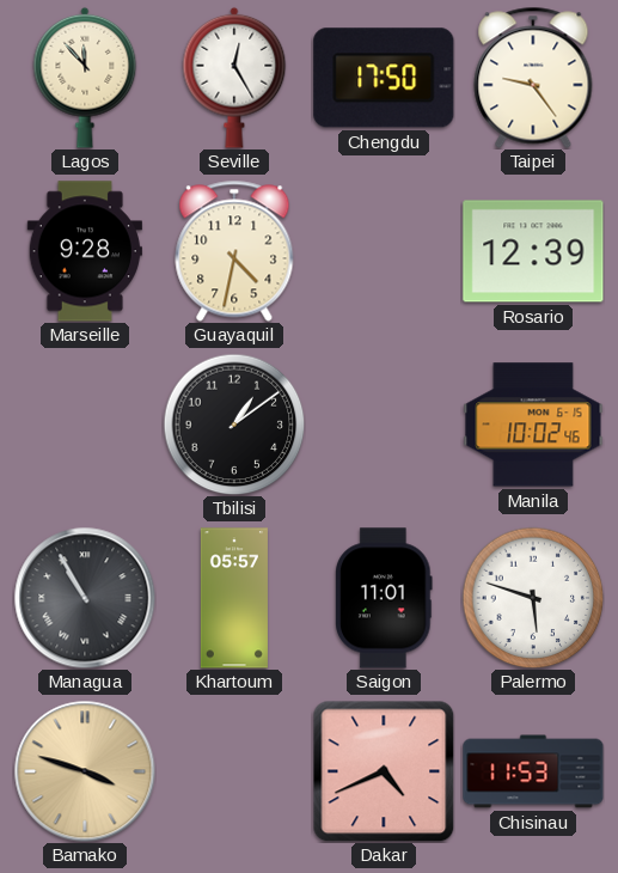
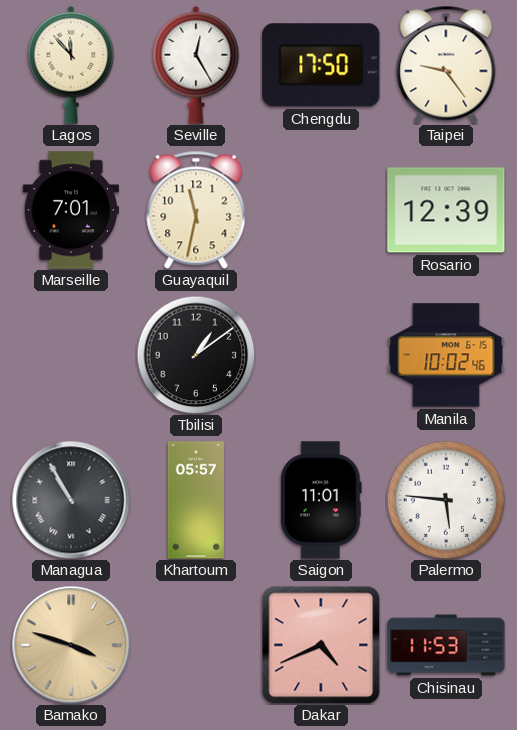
Marseille: 9:28 -> 7:01 (71, 210)
Guayaquil: 4:32 -> 11:32 (196, 210)
Palermo: 5:48 -> 5:46 (446, 500)
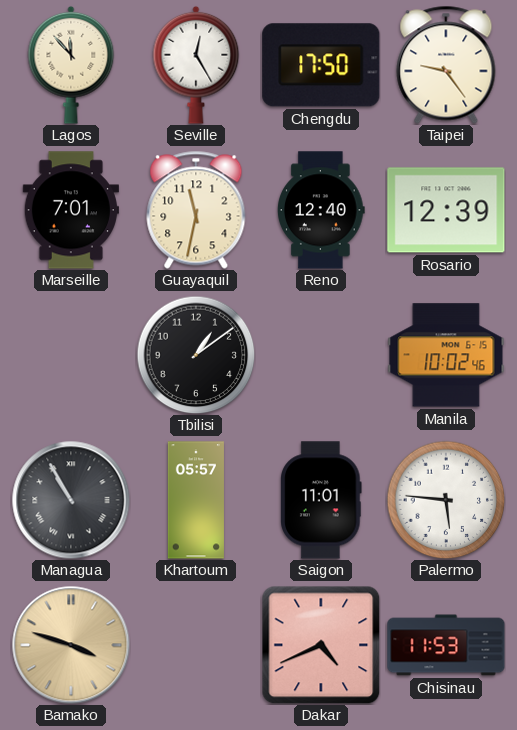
Reno: none -> 12:40 (322, 210)
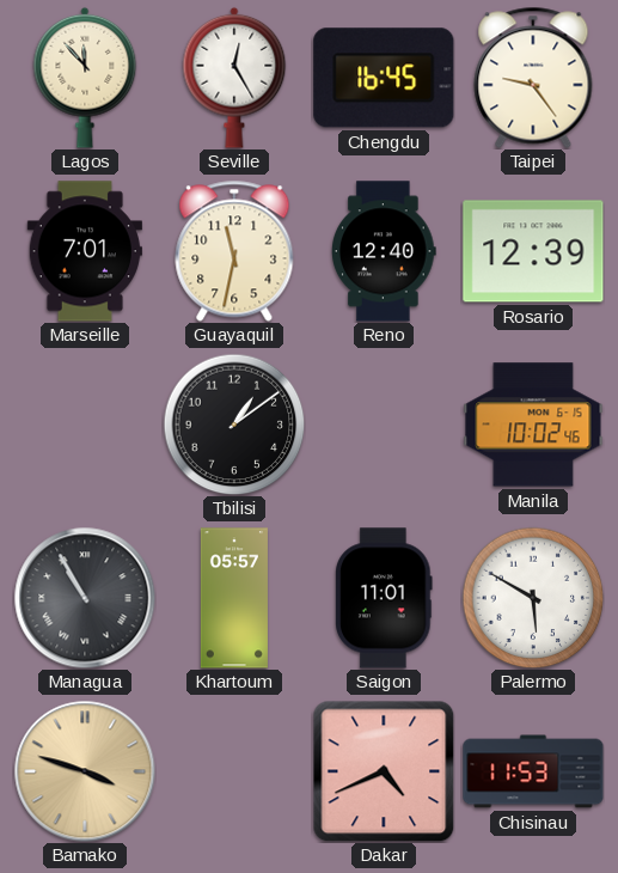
Chengdu: 17:50 -> 16:45 (384, 78)
Palermo: 5:46 -> 5:50 (533, 598)
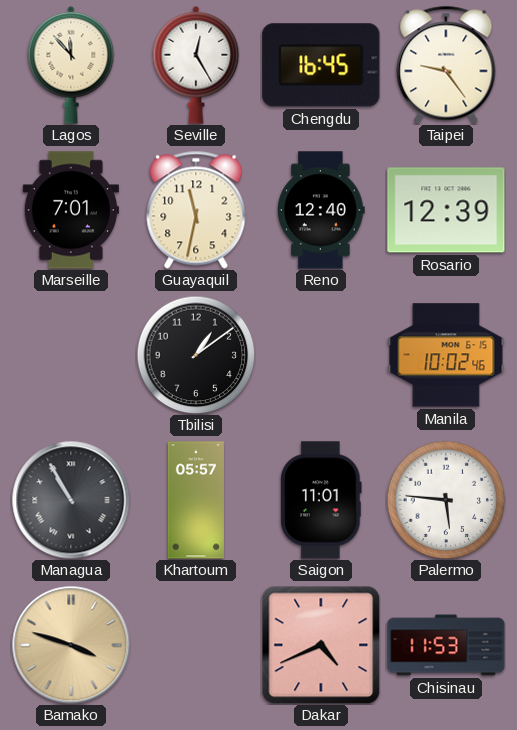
Palermo: 5:50 -> 5:46 (446, 500)
